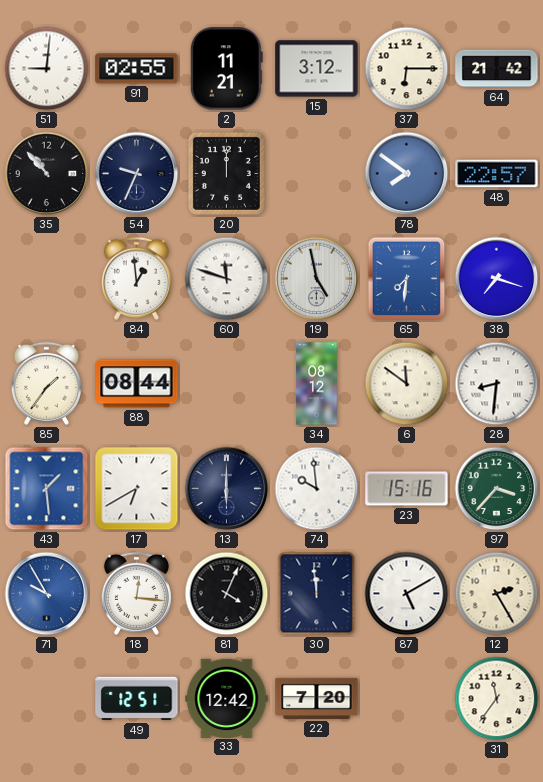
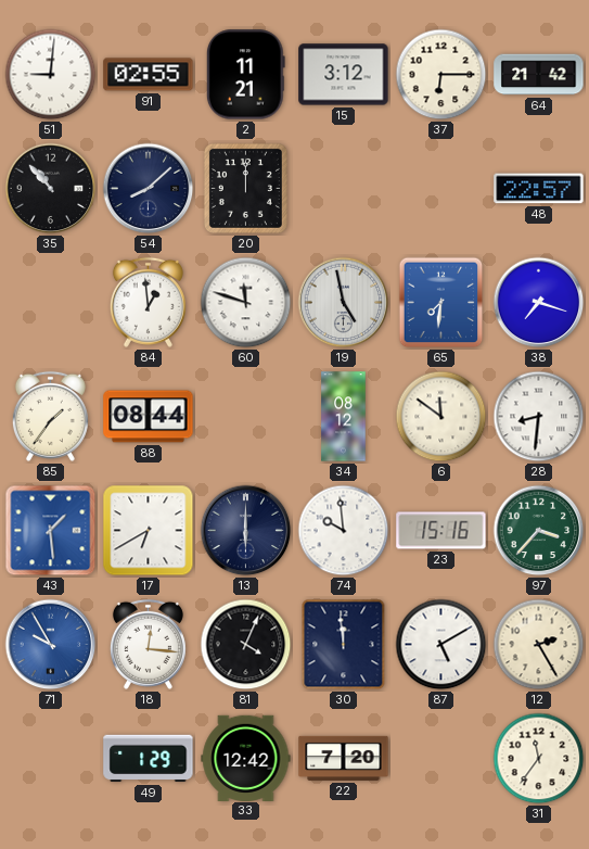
54: 9:34 -> 8:08 (149, 189)
78: 7:51 -> none (407, 174)
49: 12:51 -> 1:29 (149, 759)
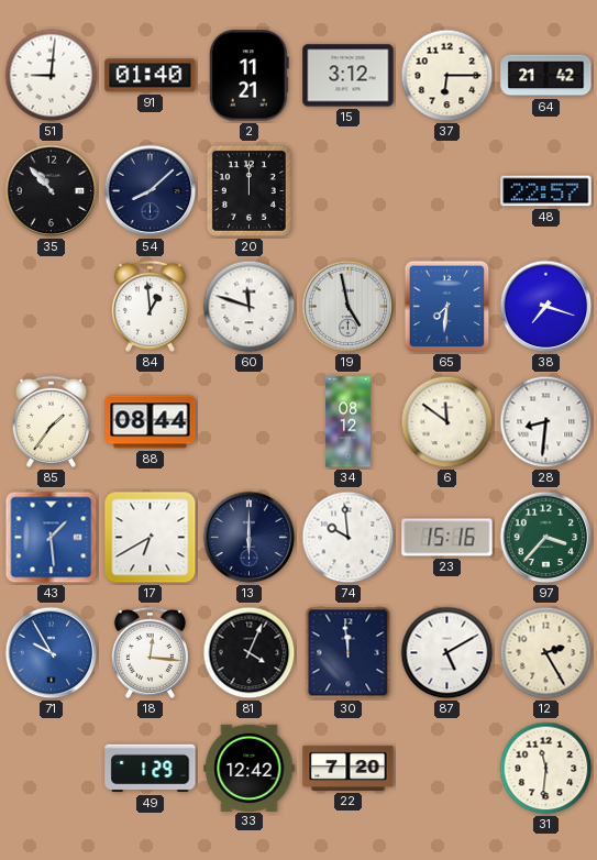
91: 02:55 -> 01:40 (151, 76)
31: 11:36 -> 11:31 (546, 769)
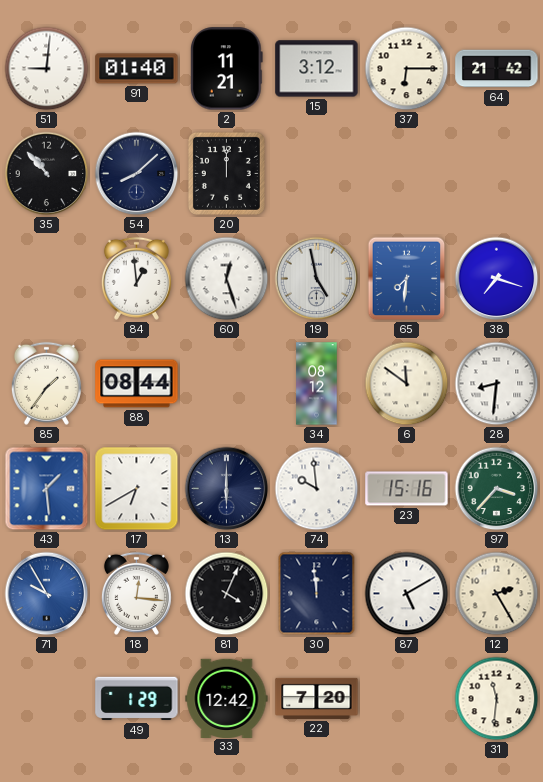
48: 22:57 -> none (546, 191)
60: 11:48 -> 12:27 (227, 279)
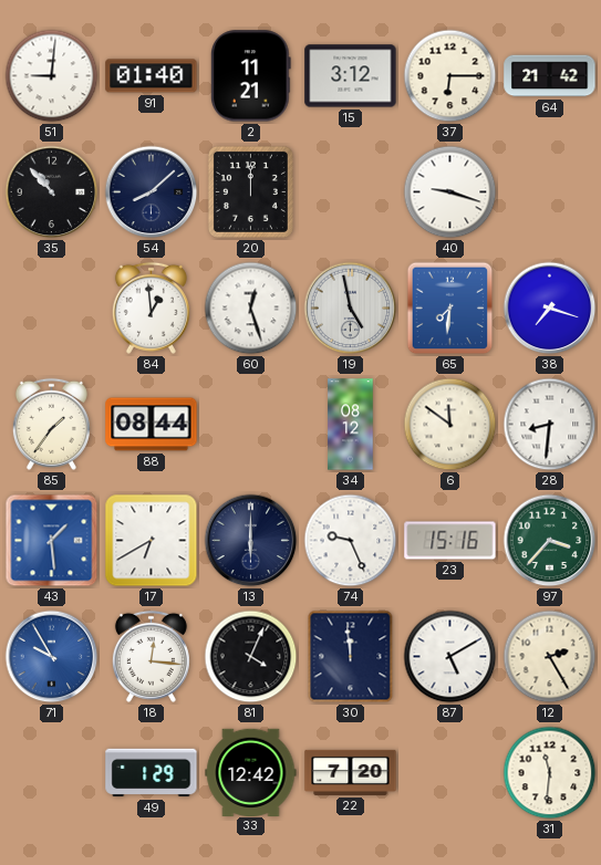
40: none -> 9:18 (450, 192)
74: 9:59 -> 9:26 (351, 541)
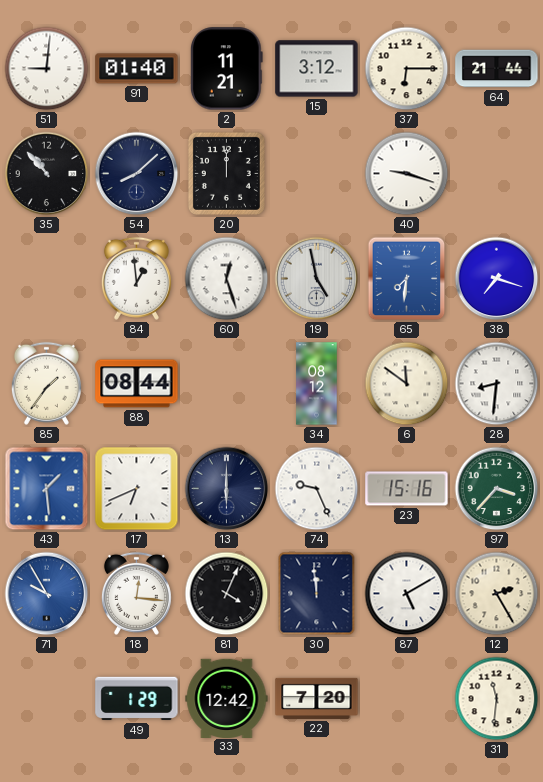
64: 21:42 -> 21:44 (497, 69)
17: 6:40 -> 6:41 (137, 489)
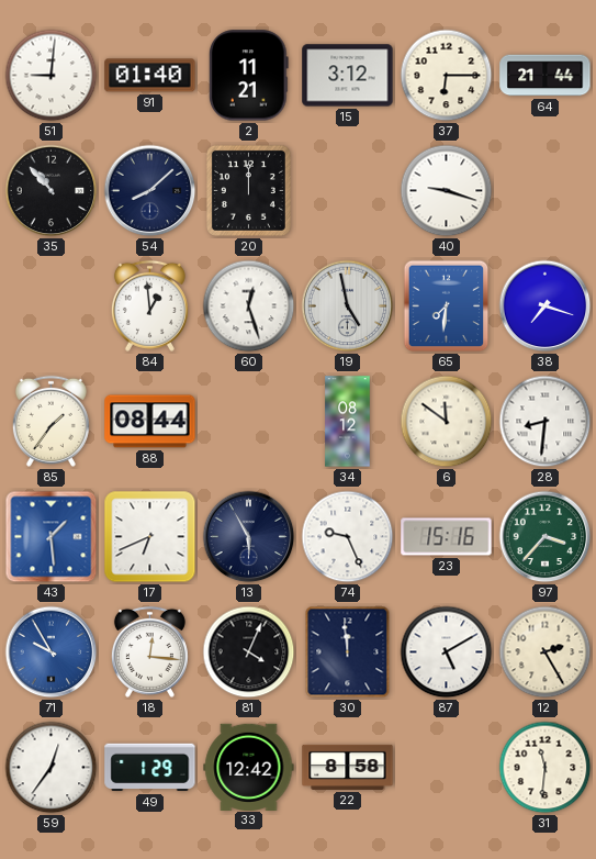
13: 6:00 -> 5:55 (249, 537)
59: none -> 12:36 (52, 768)
22: 7:20 -> 8:58 (348, 767)
